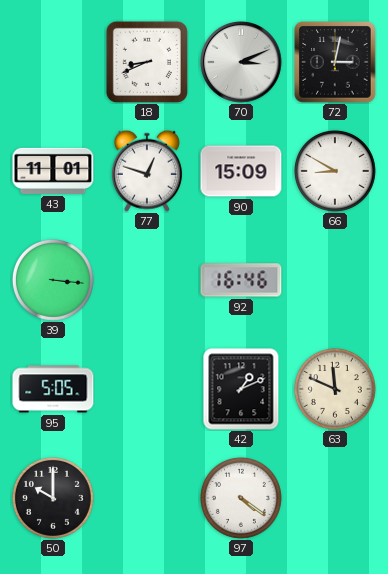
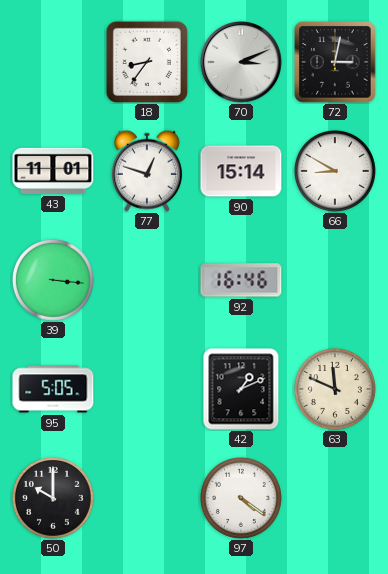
18: 8:41 -> 8:36 (147, 62)
90: 15:09 -> 15:14 (241, 171)
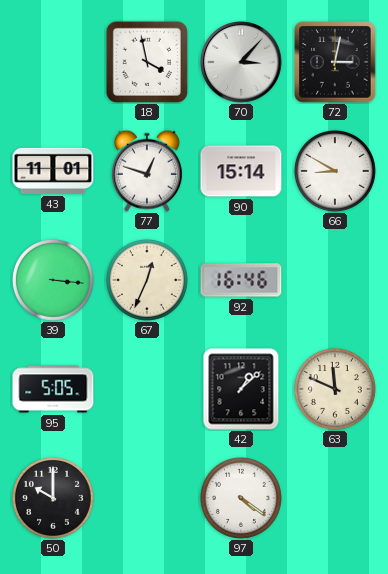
18: 8:36 -> 3:58 (147, 62)
70: 3:11 -> 3:07 (241, 62)
67: none -> 12:34 (147, 280)
42: 1:11 -> 1:08 (241, 389)
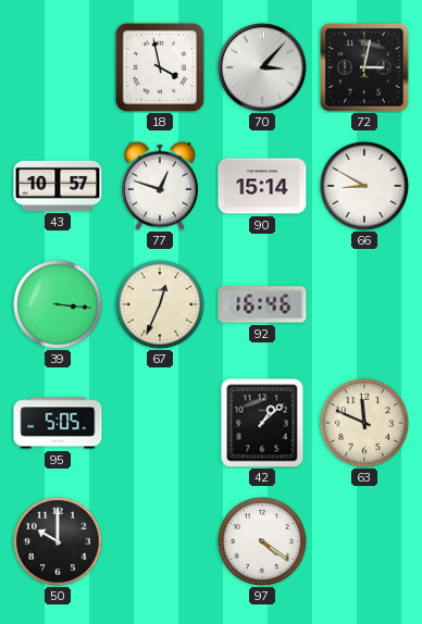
43: 11:01 -> 10:57 (58, 186)
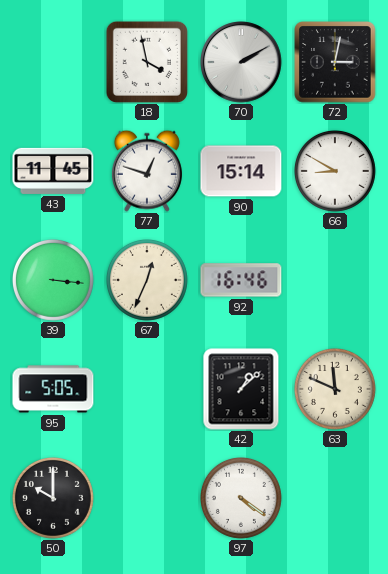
70: 3:07 -> 2:10 (241, 62)
43: 10:57 -> 11:45 (53, 171)
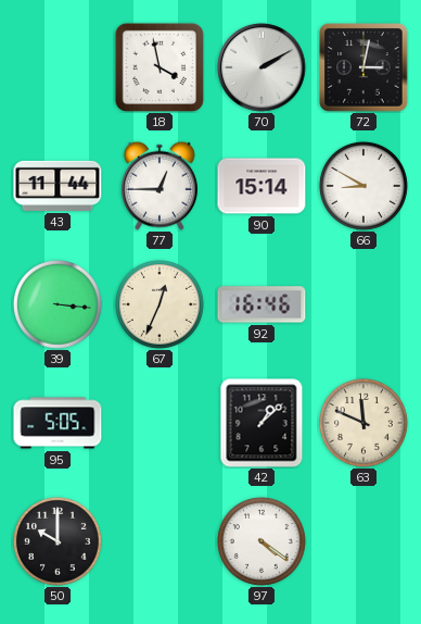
43: 11:45 -> 11:44 (58, 186)
77: 12:48 -> 12:45 (160, 186)
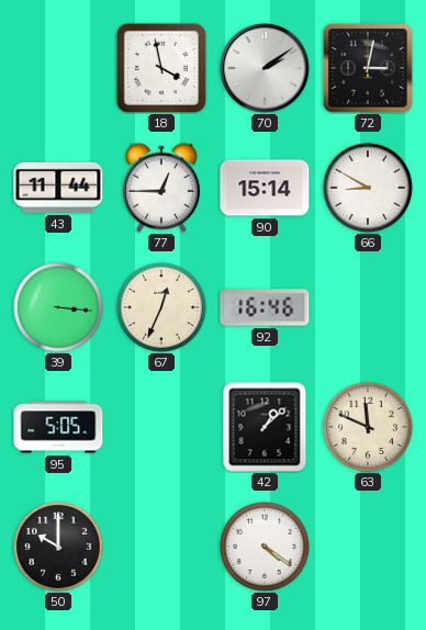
70: 2:10 -> 2:09 (265, 68)
